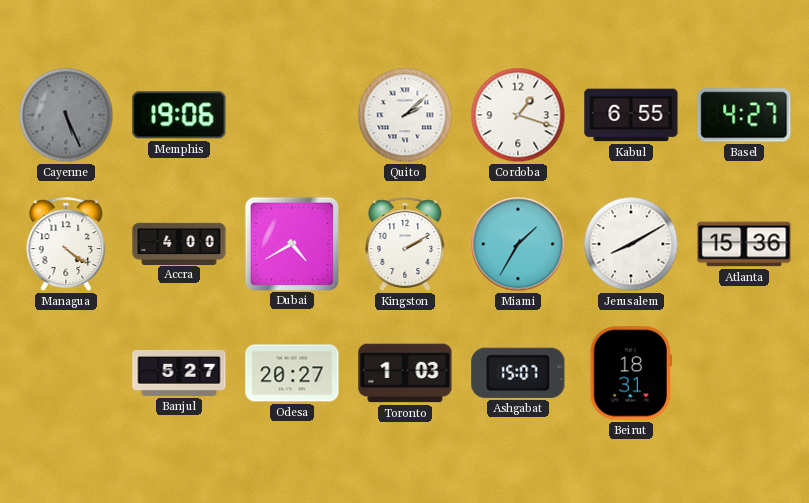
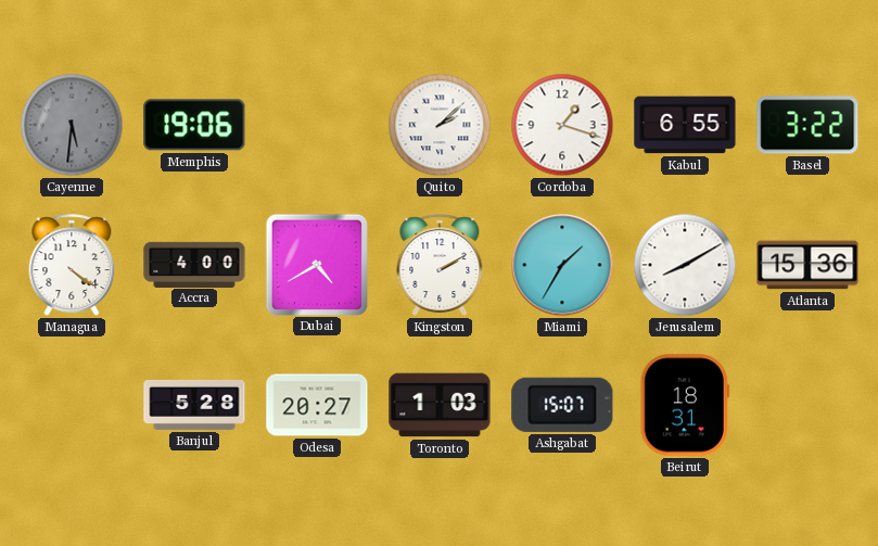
Cayenne: 5:26 -> 5:31 (72, 125)
Basel: 4:27 -> 3:22 (807, 125)
Banjul: 5:27 -> 5:28 (194, 405)
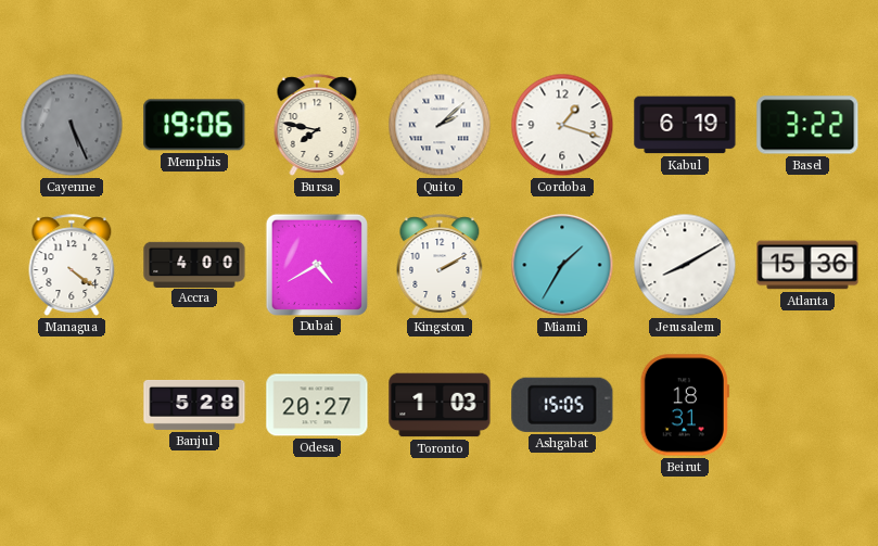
Cayenne: 5:31 -> 5:26 (72, 125)
Bursa: none -> 7:47 (317, 125)
Kabul: 6:55 -> 6:19 (685, 125)
Ashgabat: 15:07 -> 15:05 (562, 405)
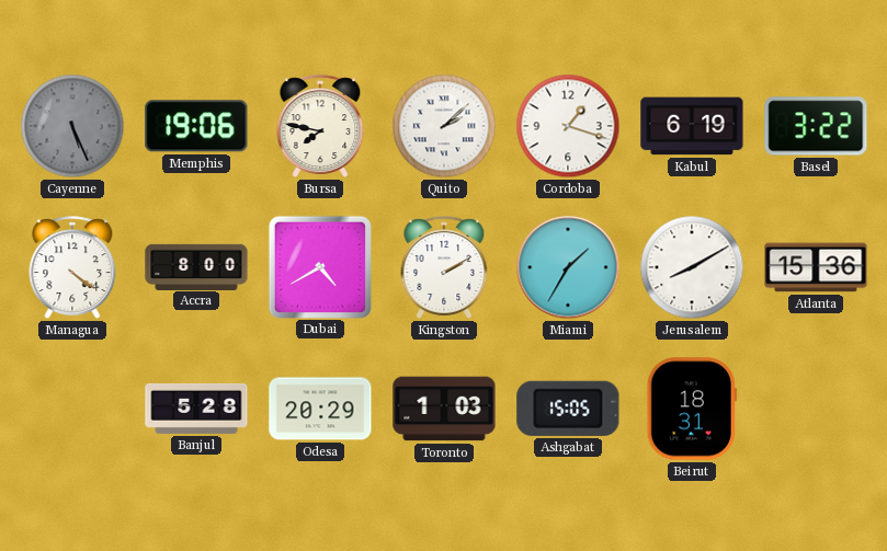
Accra: 4:00 -> 8:00 (196, 266)
Odesa: 20:27 -> 20:29 (320, 409)
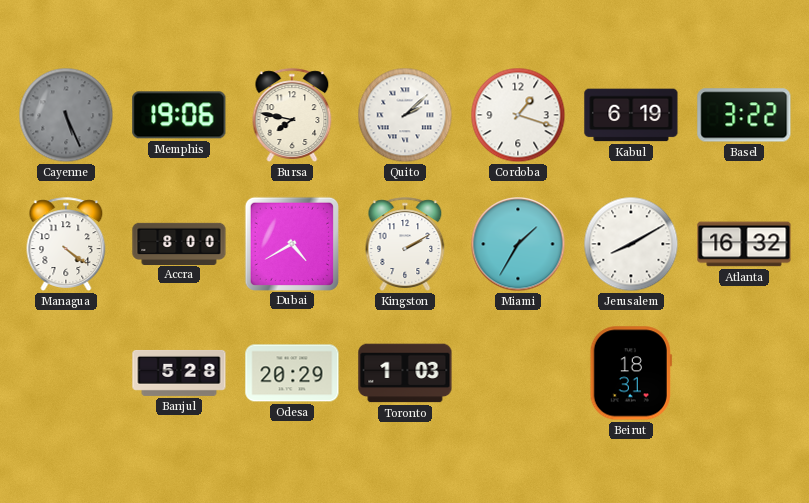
Atlanta: 15:36 -> 16:32 (744, 244)
Ashgabat: 15:05 -> none (568, 409)
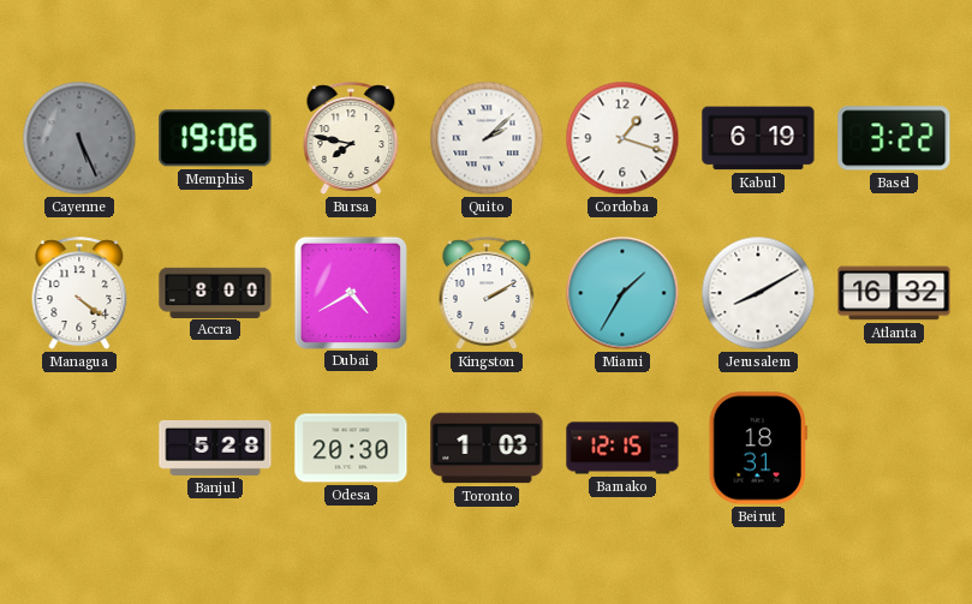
Odesa: 20:29 -> 20:30 (351, 448)
Bamako: none -> 12:15 (622, 448)
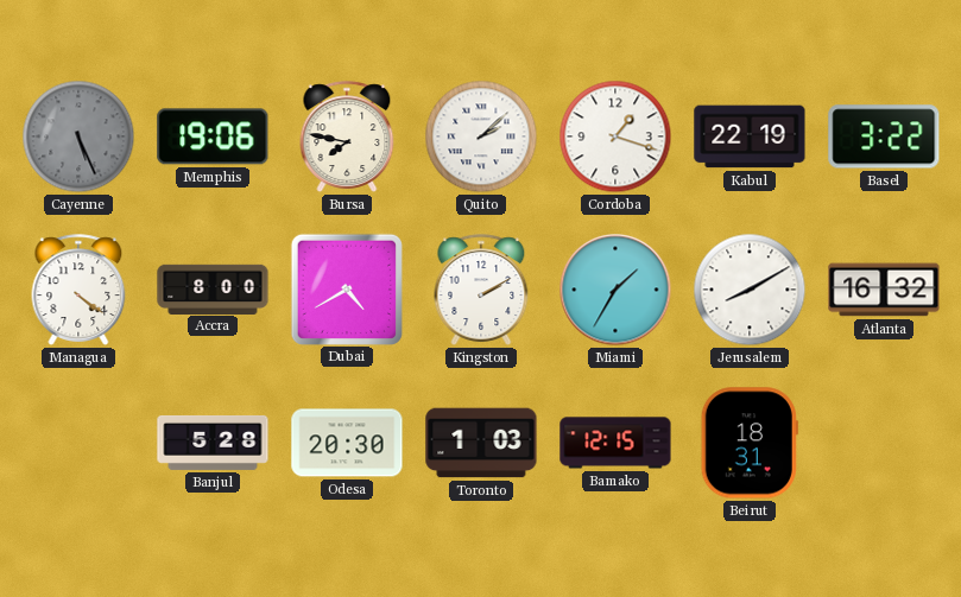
Kabul: 6:19 -> 22:19 (750, 136)
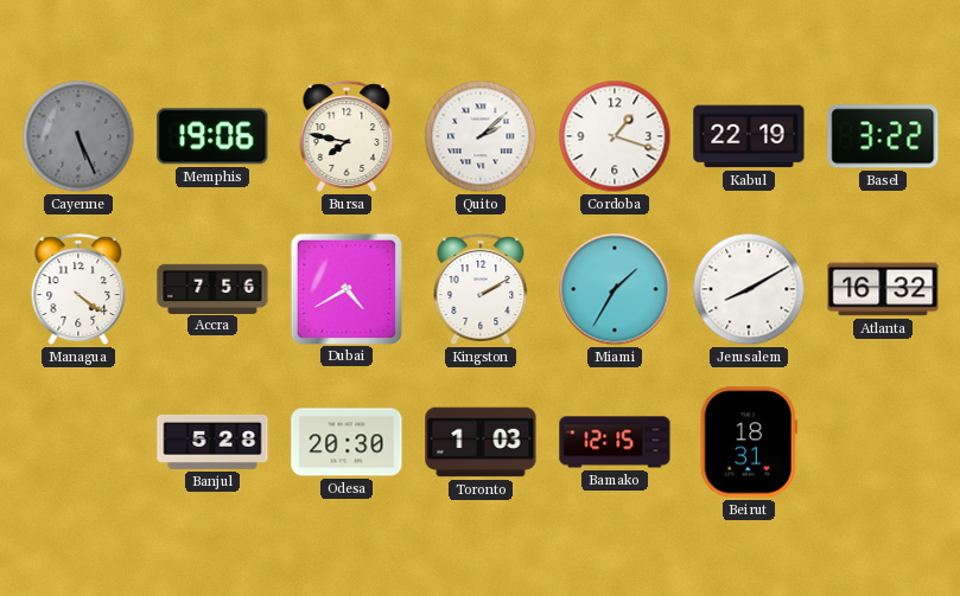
Accra: 8:00 -> 7:56 (212, 288)
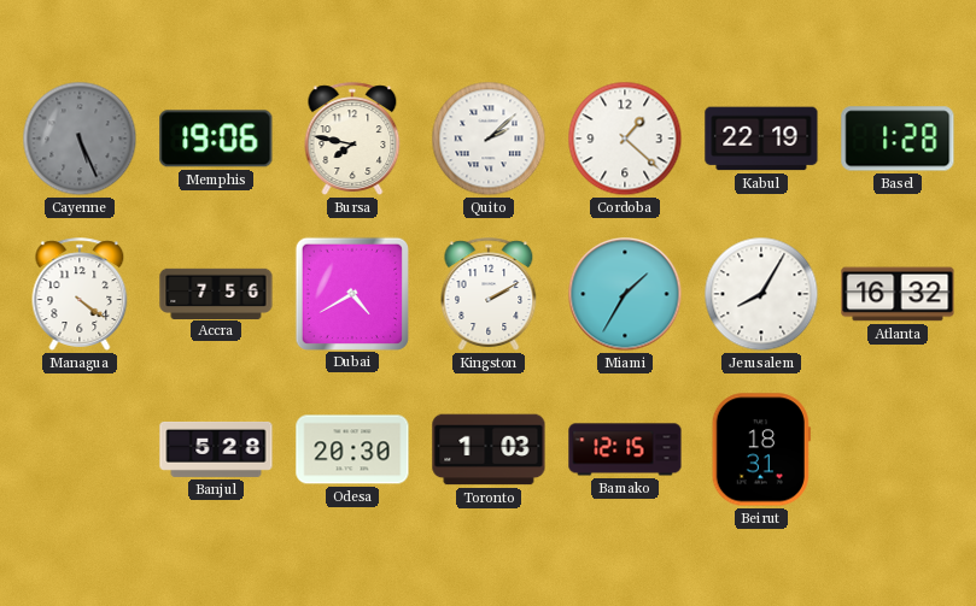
Cordoba: 1:18 -> 1:22 (625, 139)
Basel: 3:22 -> 1:28 (898, 139)
Jerusalem: 8:10 -> 8:05 (761, 294)
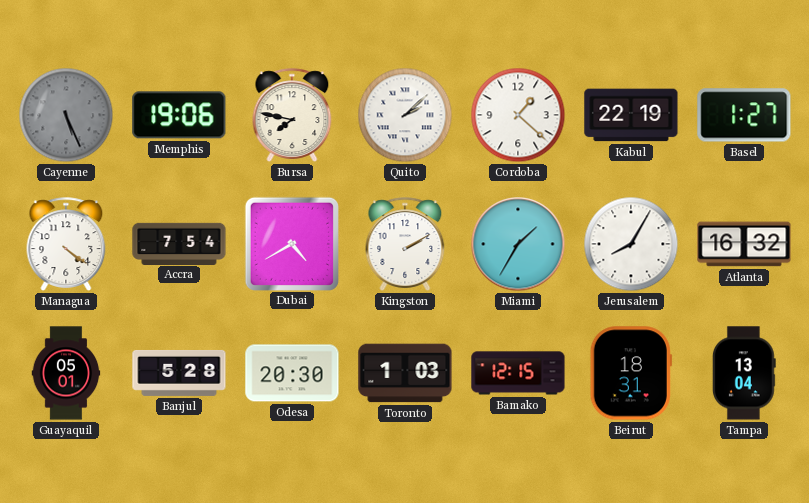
Basel: 1:28 -> 1:27 (744, 115)
Accra: 7:56 -> 7:54 (179, 243)
Guayaquil: none -> 05:01 (66, 373)
Tampa: none -> 13:04 (744, 373)
